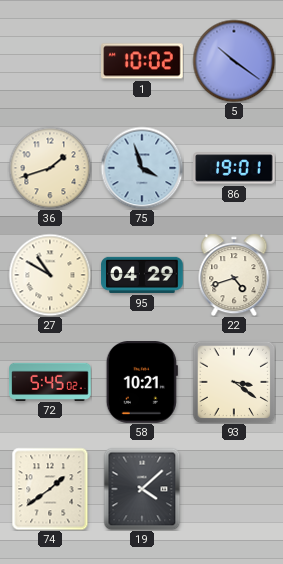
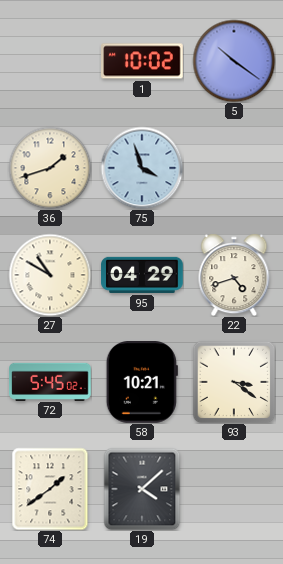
86: 19:01 -> none (234, 168)
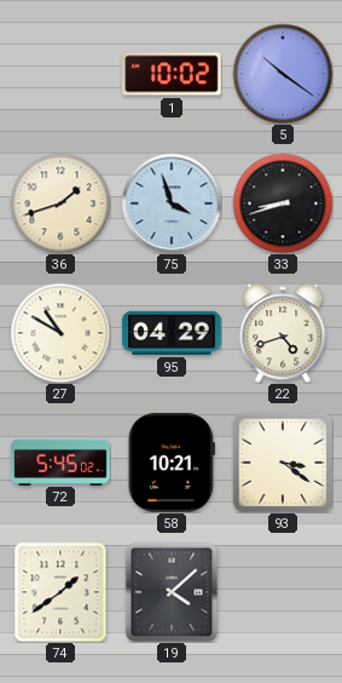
33: none -> 8:42 (283, 203)
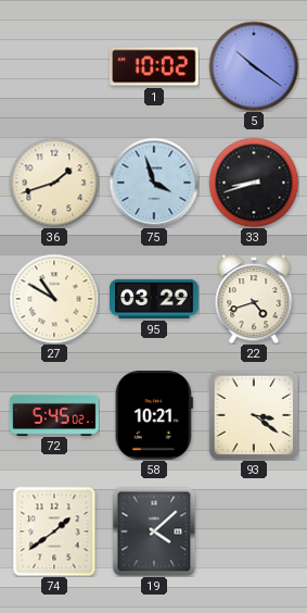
95: 04:29 -> 03:29 (154, 299)
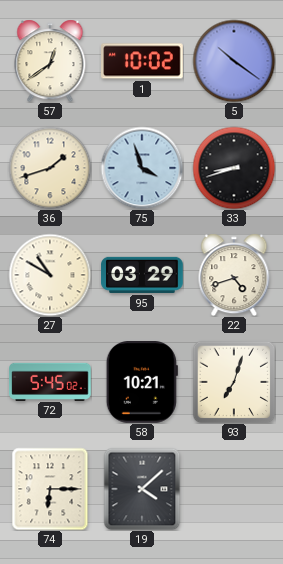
57: none -> 12:39 (50, 61)
93: 3:21 -> 7:03 (234, 382)
74: 1:39 -> 6:15 (50, 489)
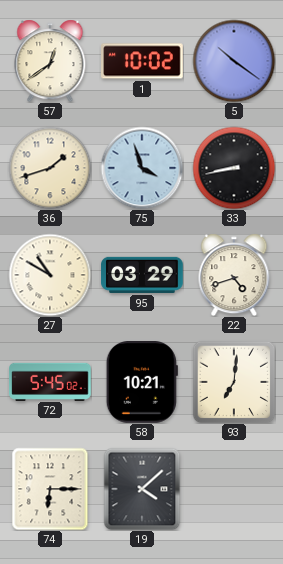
33: 8:42 -> 8:43 (234, 168)
93: 7:03 -> 7:01 (234, 382)
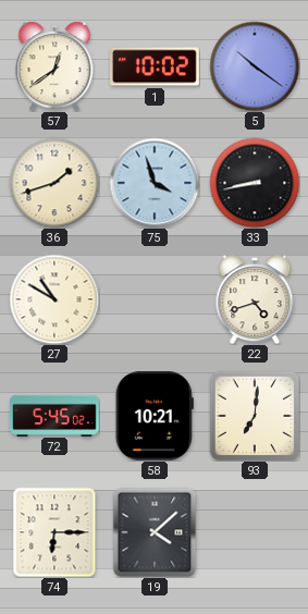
95: 03:29 -> none (142, 275)
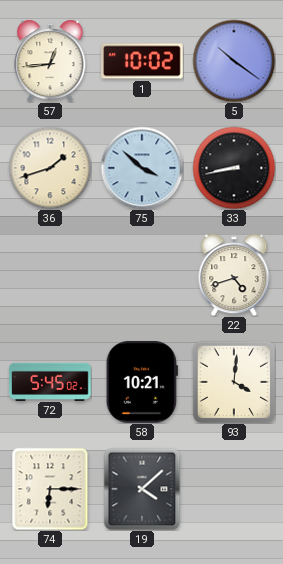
57: 12:39 -> 12:44 (50, 61)
75: 3:57 -> 3:52 (142, 168)
27: 10:50 -> none (54, 299)
93: 7:01 -> 4:01 (234, 382)
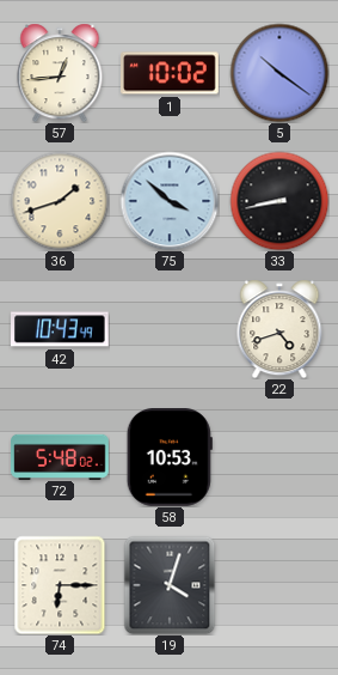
42: none -> 10:43 (61, 329)
72: 5:45 -> 5:48 (60, 456)
58: 10:21 -> 10:53 (170, 458)
93: 4:01 -> none (234, 382)
19: 4:08 -> 4:03 (170, 585)
